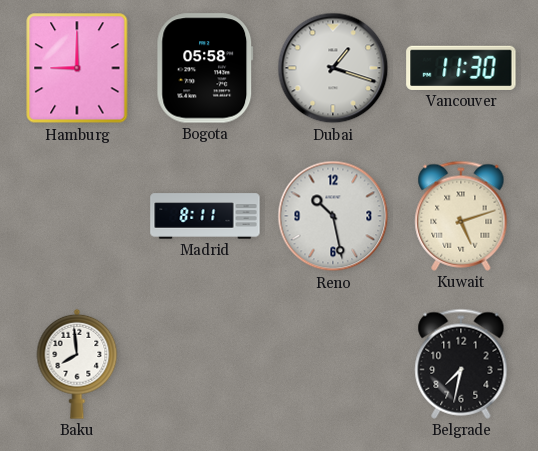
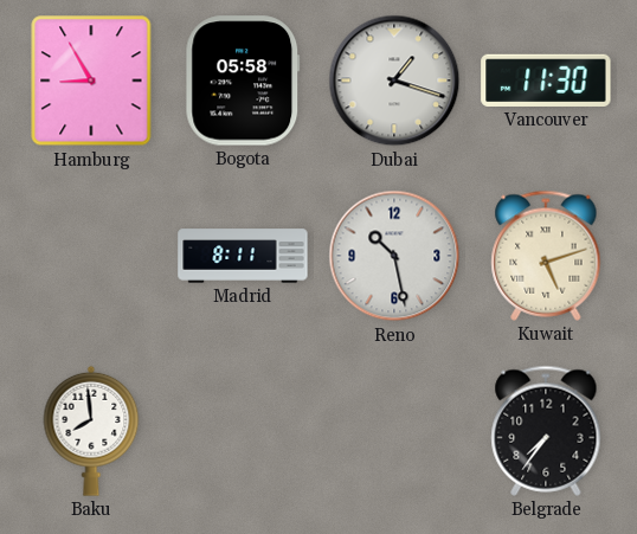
Hamburg: 9:00 -> 8:55 (91, 81)
Belgrade: 7:32 -> 7:36 (546, 431)
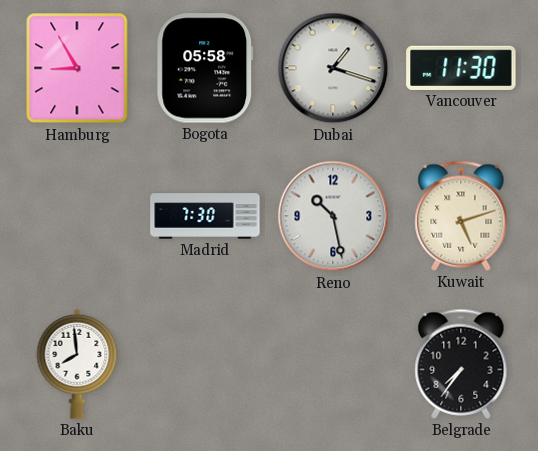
Madrid: 8:11 -> 7:30 (205, 216)
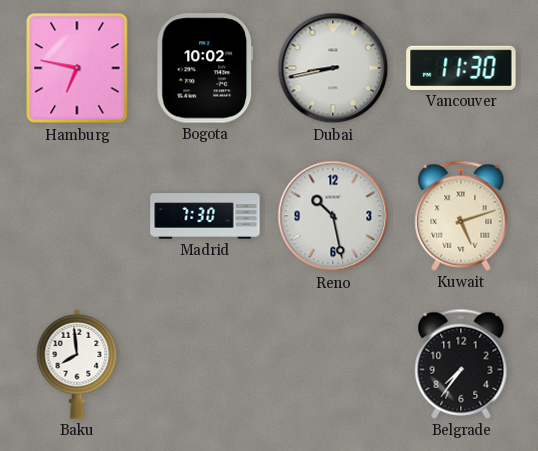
Hamburg: 8:55 -> 6:47 (77, 68)
Bogota: 05:58 -> 10:02 (205, 68)
Dubai: 1:18 -> 8:43 (333, 68)
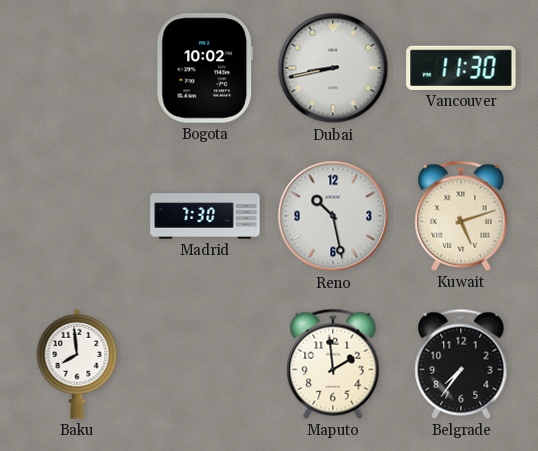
Hamburg: 6:47 -> none (77, 68)
Maputo: none -> 1:59 (333, 364)
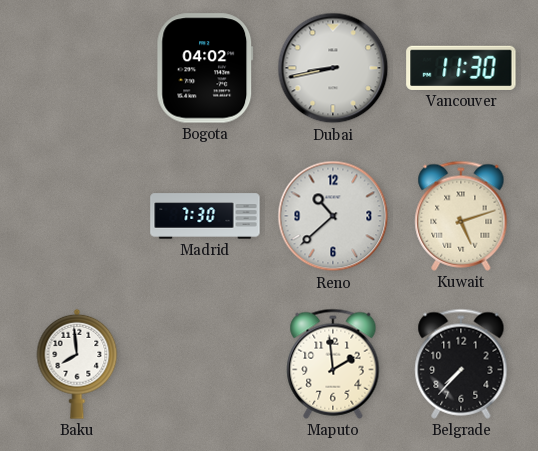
Bogota: 10:02 -> 04:02 (205, 68)
Reno: 10:28 -> 10:38 (333, 216)
Belgrade: 7:36 -> 7:37 (461, 364)
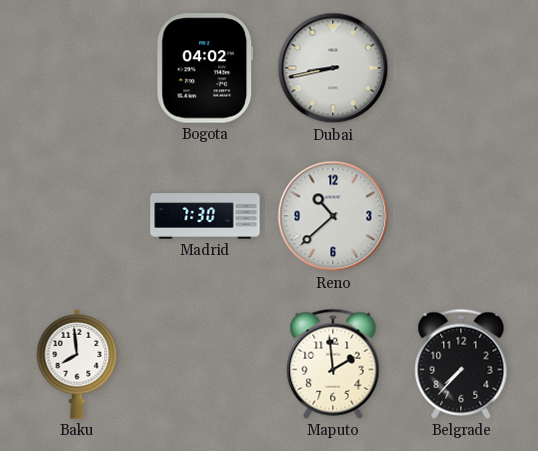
Vancouver: 11:30 -> none (461, 68)
Kuwait: 5:12 -> none (461, 216)
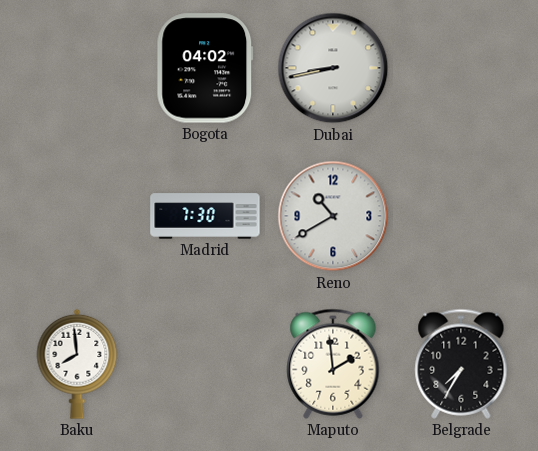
Reno: 10:38 -> 10:40 (333, 216)
Belgrade: 7:37 -> 7:35 (461, 364)
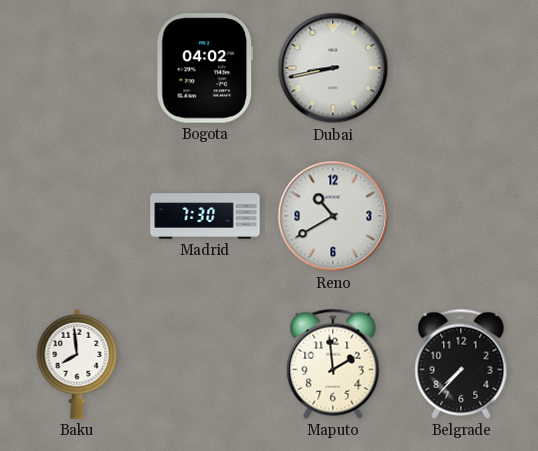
Belgrade: 7:35 -> 7:37 (461, 364)
